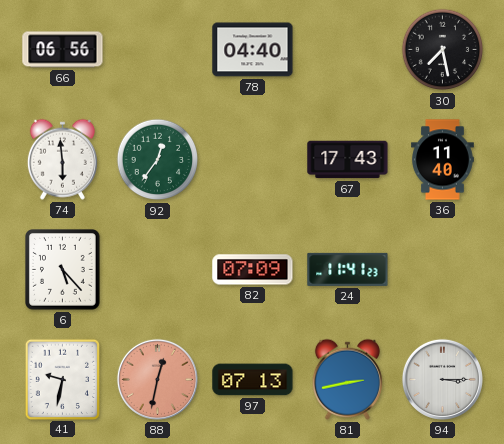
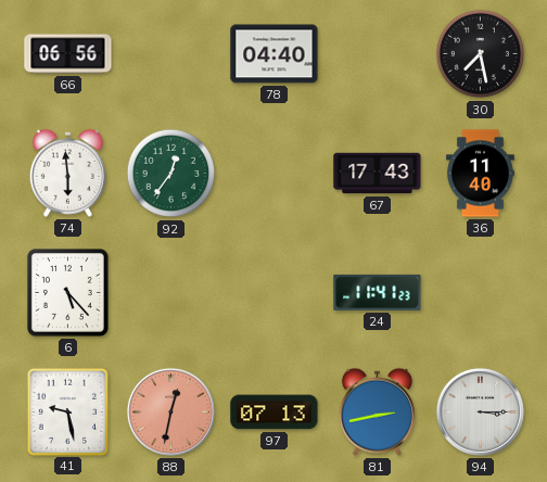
82: 07:09 -> none (253, 270)
41: 9:32 -> 9:28 (67, 411)
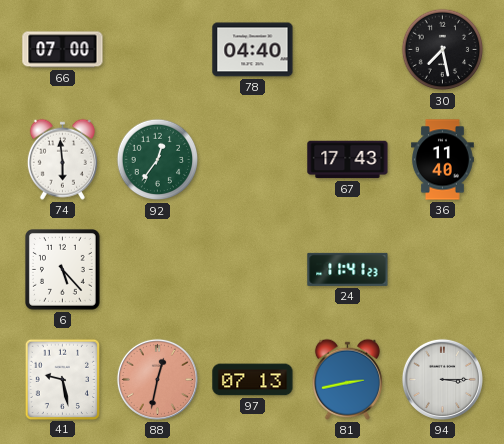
66: 06:56 -> 07:00 (63, 50)
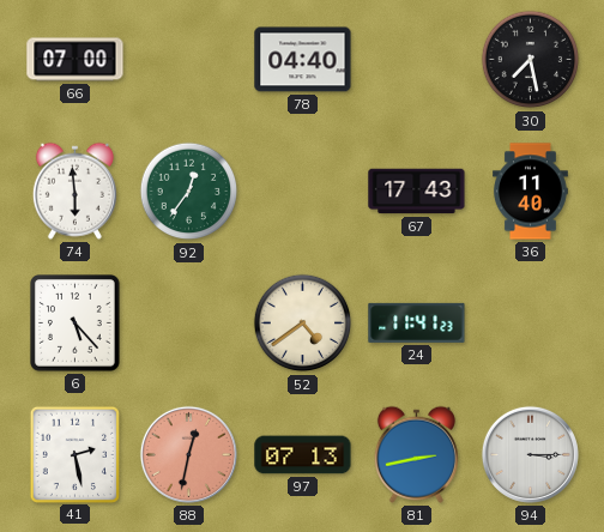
52: none -> 4:39 (303, 324)
41: 9:28 -> 2:28 (74, 454)
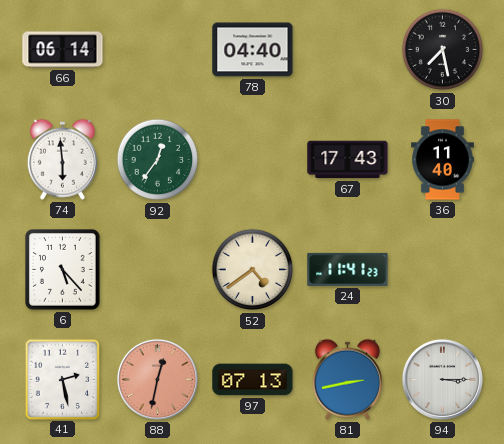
66: 07:00 -> 06:14 (63, 50)
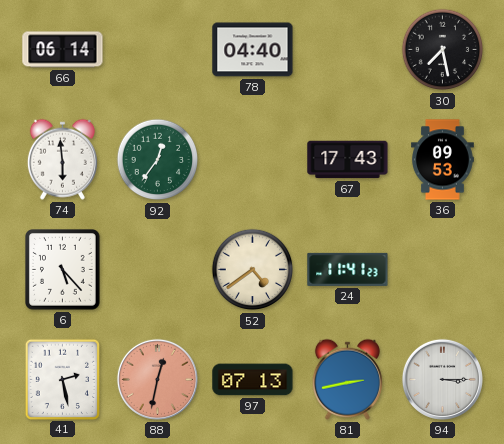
36: 11:40 -> 09:53 (443, 160)
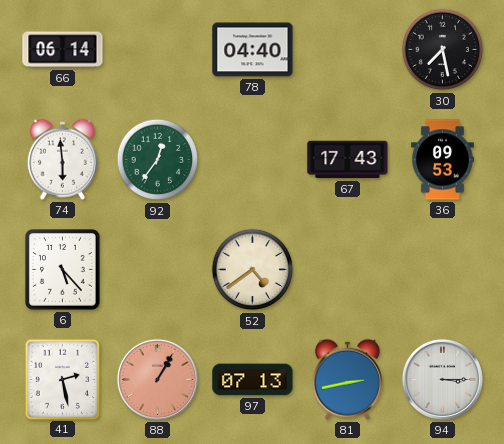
24: 11:41 -> none (348, 269)
88: 12:32 -> 1:05 (157, 379)
